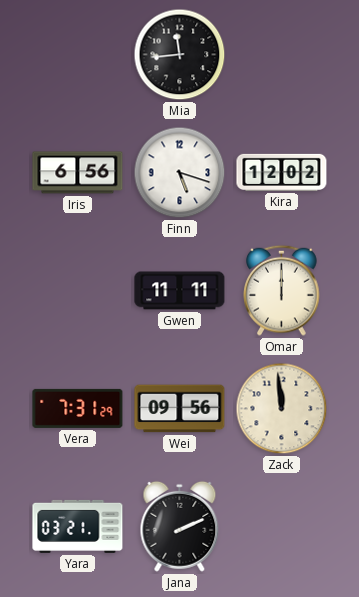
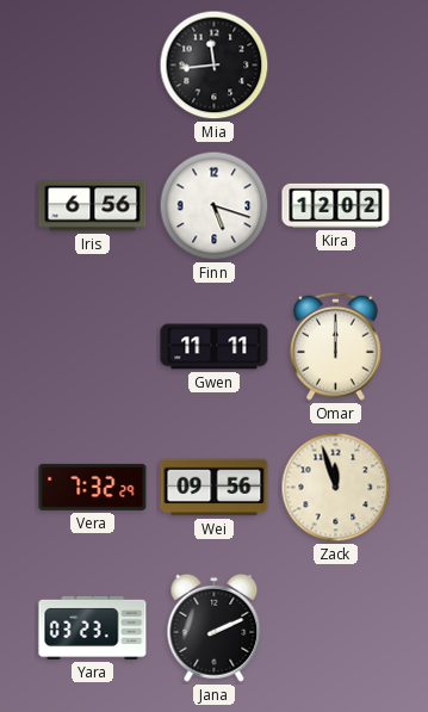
Vera: 7:31 -> 7:32 (93, 487)
Zack: 11:59 -> 11:57 (336, 488)
Yara: 03:21 -> 03:23 (93, 627)
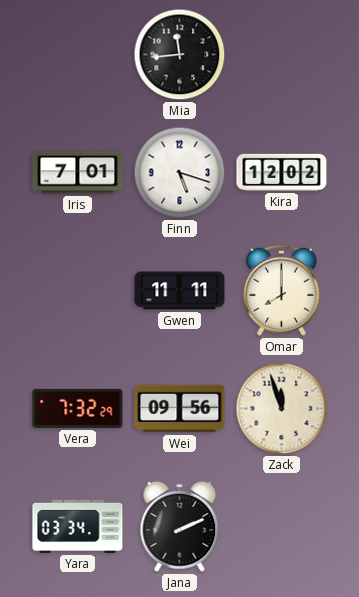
Iris: 6:56 -> 7:01 (78, 173)
Omar: 12:00 -> 8:00 (282, 290)
Yara: 03:23 -> 03:34 (78, 526)
